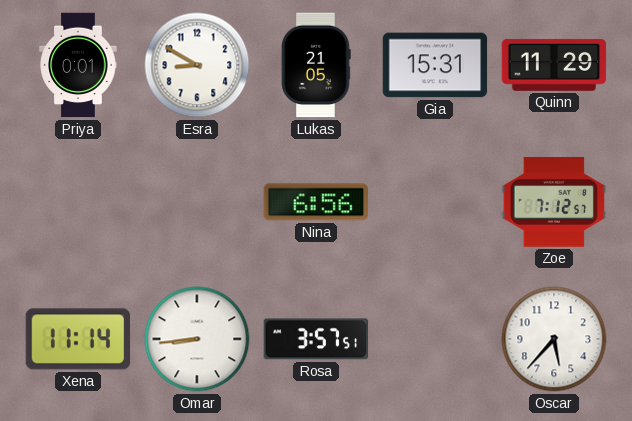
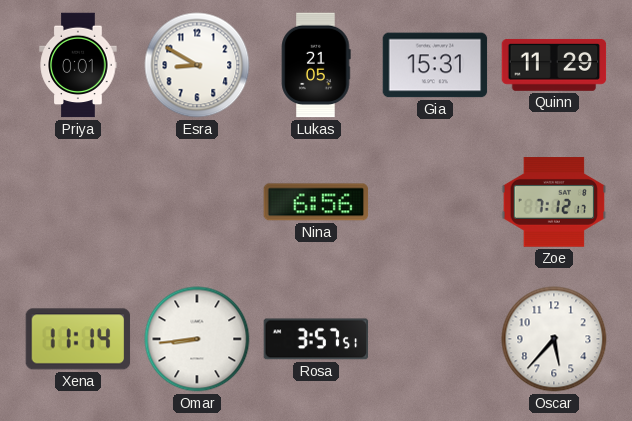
Zoe: 7:12:57 -> 7:12:17 (554, 202)
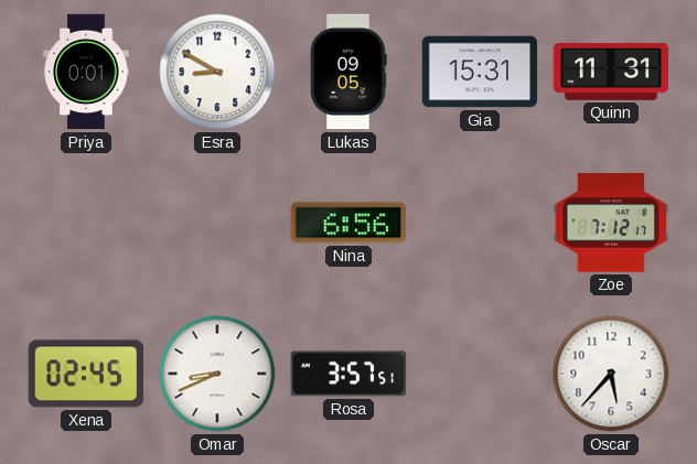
Lukas: 21:05 -> 09:05 (349, 72)
Quinn: 11:29 -> 11:31 (611, 72)
Xena: 11:14 -> 02:45 (86, 374)
Omar: 8:44 -> 8:41 (217, 374)
